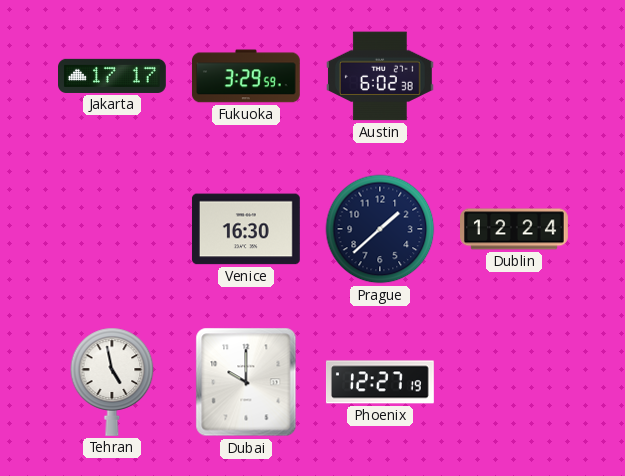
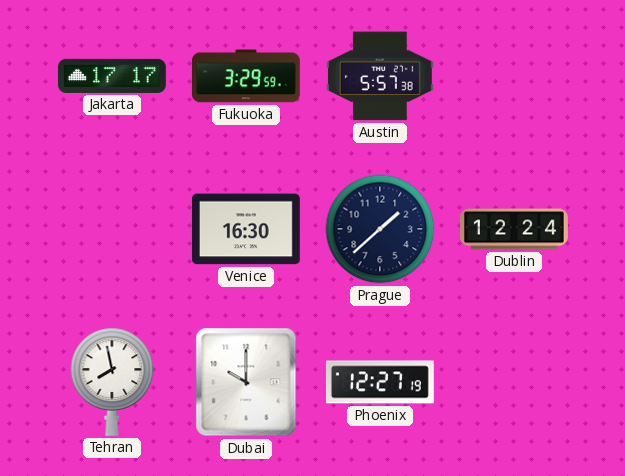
Austin: 6:02 -> 5:57 (380, 76)
Tehran: 4:58 -> 7:58 (112, 382)
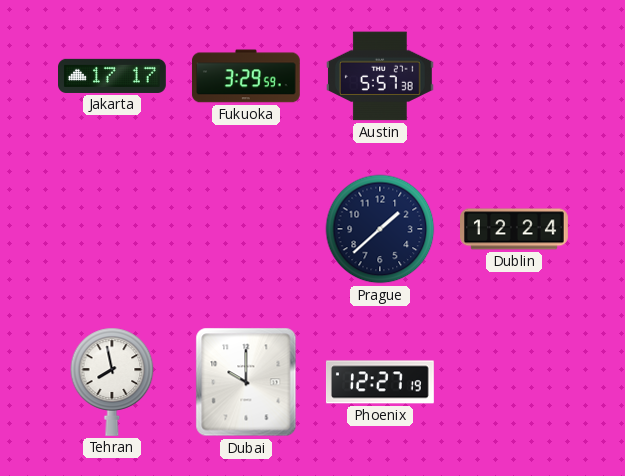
Venice: 16:30 -> none (246, 229)
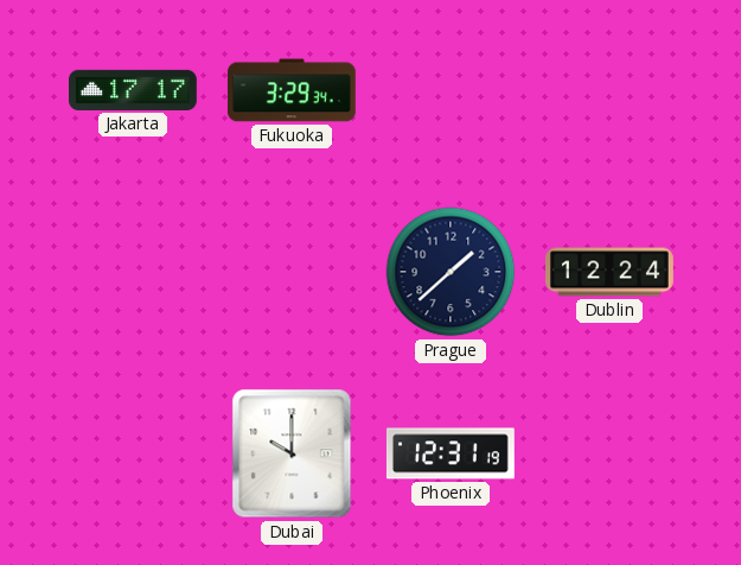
Fukuoka: 3:29:59 -> 3:29:34 (292, 90)
Austin: 5:57 -> none (380, 76)
Tehran: 7:58 -> none (112, 382)
Phoenix: 12:27 -> 12:31 (451, 453)
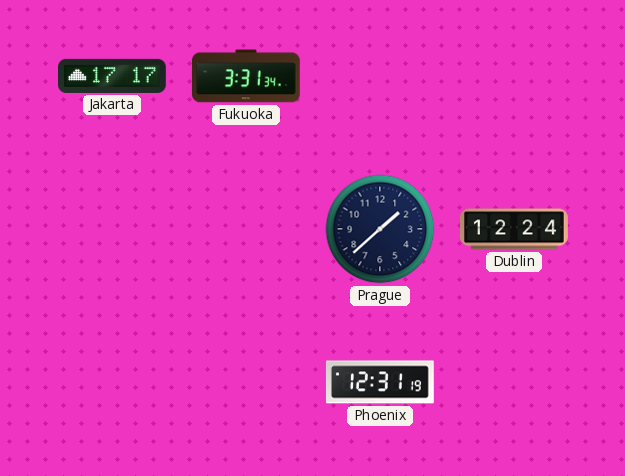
Fukuoka: 3:29 -> 3:31 (246, 76)
Dubai: 10:00 -> none (292, 453)
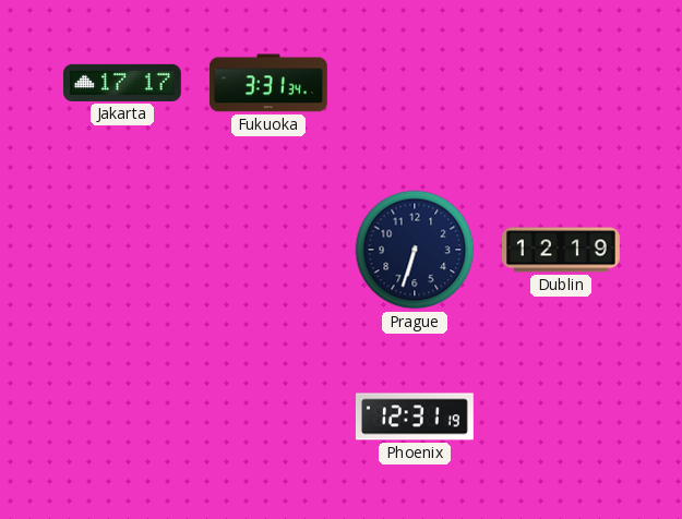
Prague: 1:38 -> 6:33 (415, 250)
Dublin: 12:24 -> 12:19 (562, 250)
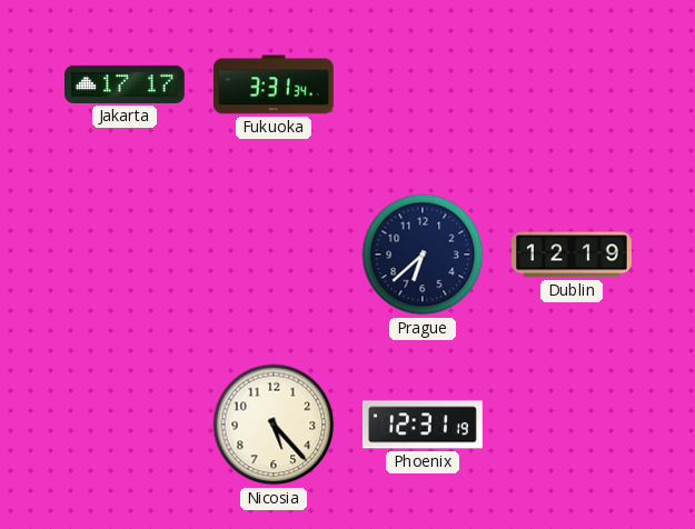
Prague: 6:33 -> 6:38 (423, 254)
Nicosia: none -> 5:23 (274, 425)
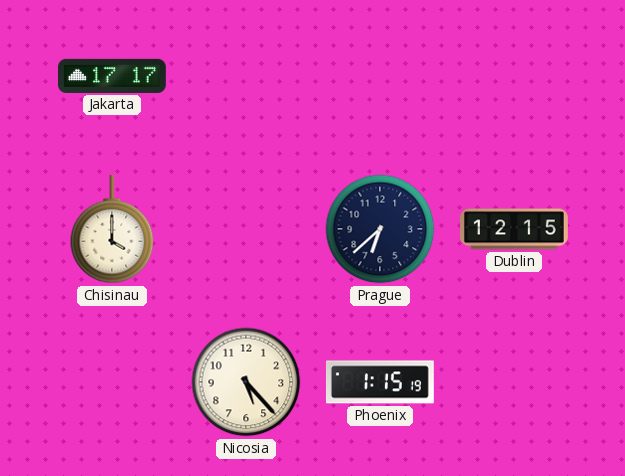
Fukuoka: 3:31 -> none (274, 84)
Chisinau: none -> 4:00 (112, 229)
Dublin: 12:19 -> 12:15 (515, 229)
Phoenix: 12:31 -> 1:15 (380, 382)
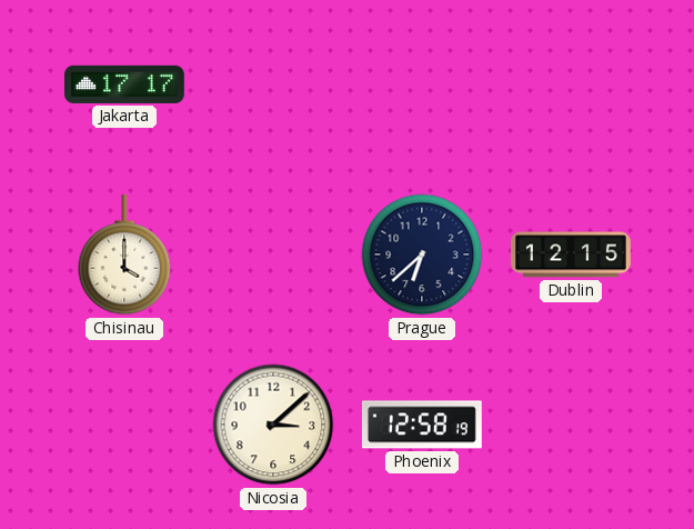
Nicosia: 5:23 -> 3:08 (273, 425)
Phoenix: 1:15 -> 12:58 (422, 425)
